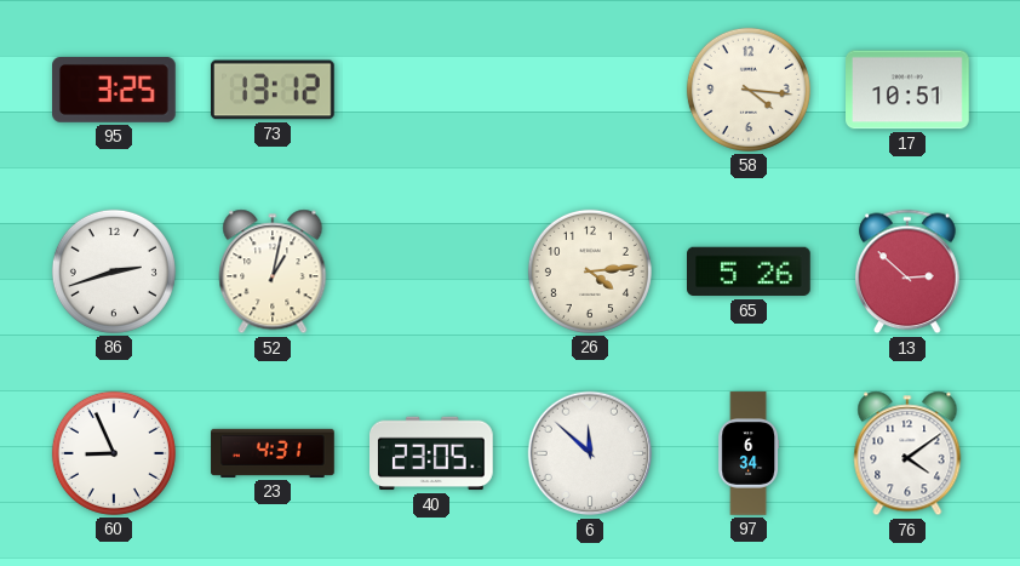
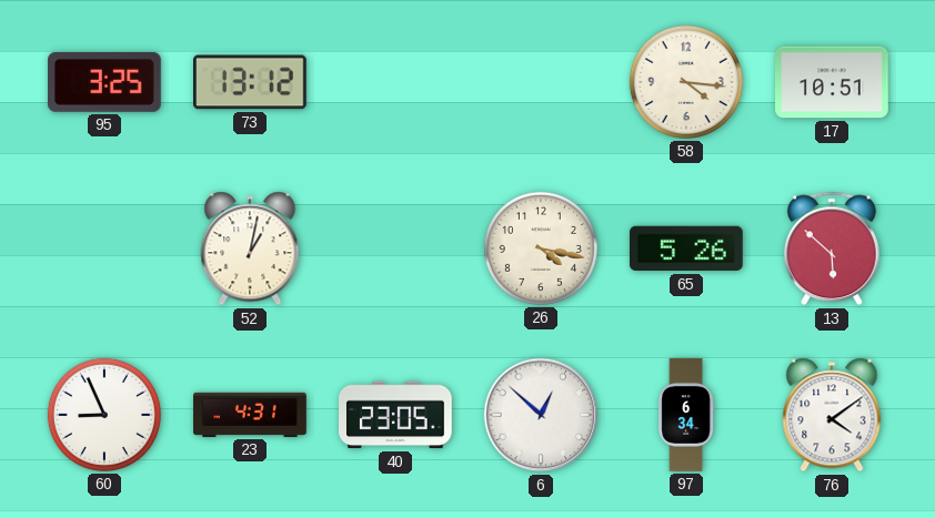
86: 2:42 -> none (114, 271)
26: 4:14 -> 4:17 (541, 248)
13: 2:52 -> 5:52 (832, 248)
6: 11:52 -> 12:52 (541, 415)
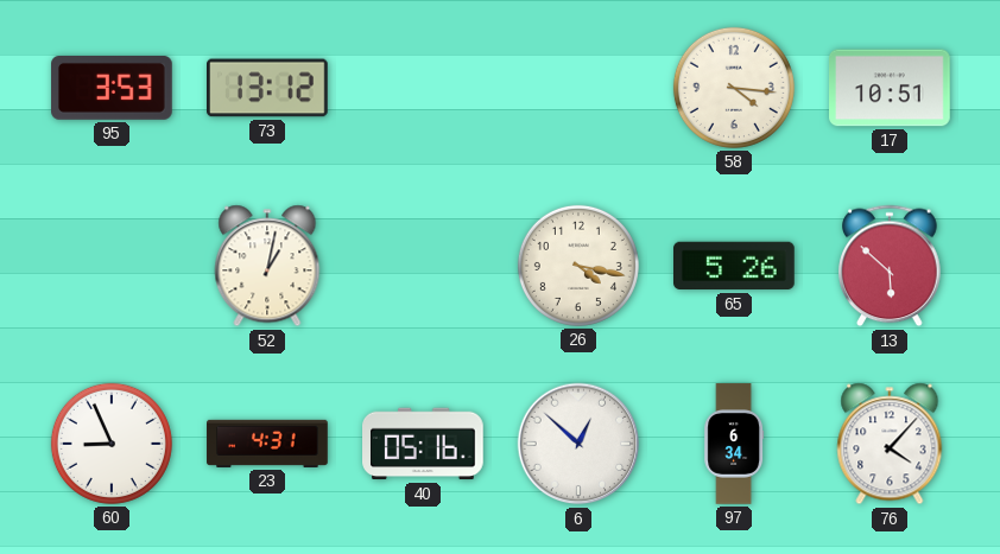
95: 3:25 -> 3:53 (112, 89)
40: 23:05 -> 05:16 (424, 444)
76: 4:09 -> 4:07 (890, 444)
